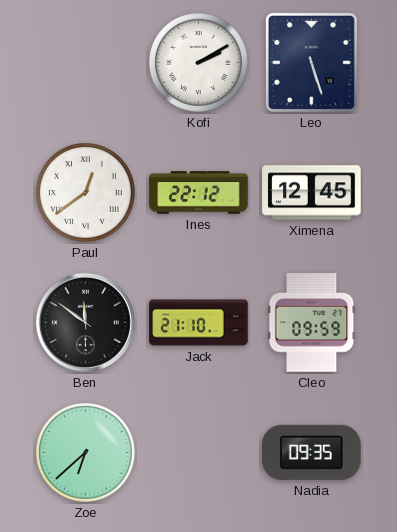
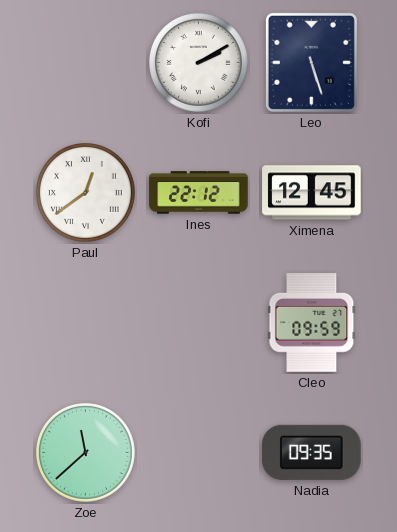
Ben: 11:51 -> none (85, 322)
Jack: 21:10 -> none (199, 323)
Zoe: 6:38 -> 11:38 (86, 453)
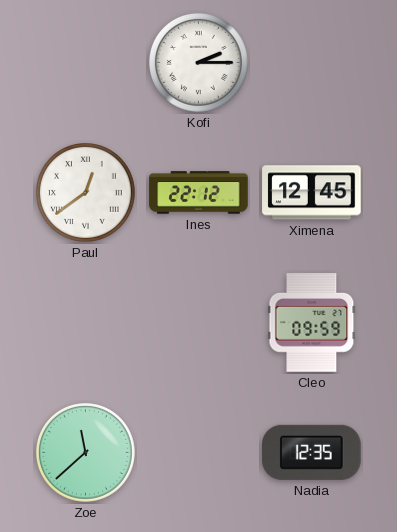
Kofi: 2:10 -> 2:15 (199, 63)
Leo: 5:27 -> none (311, 62)
Nadia: 09:35 -> 12:35 (312, 452)
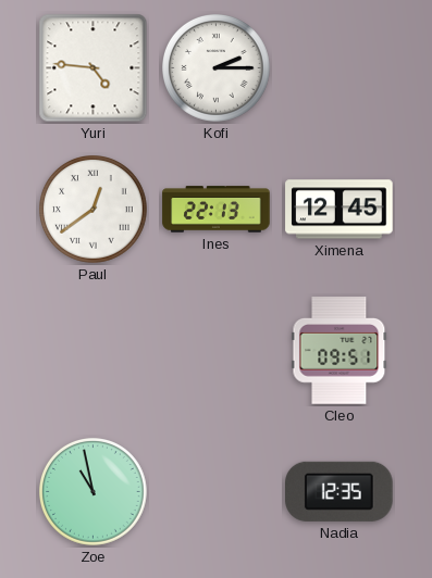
Yuri: none -> 4:46 (94, 68)
Ines: 22:12 -> 22:13 (217, 210)
Cleo: 09:59 -> 09:51 (340, 351)
Zoe: 11:38 -> 10:58 (94, 492)
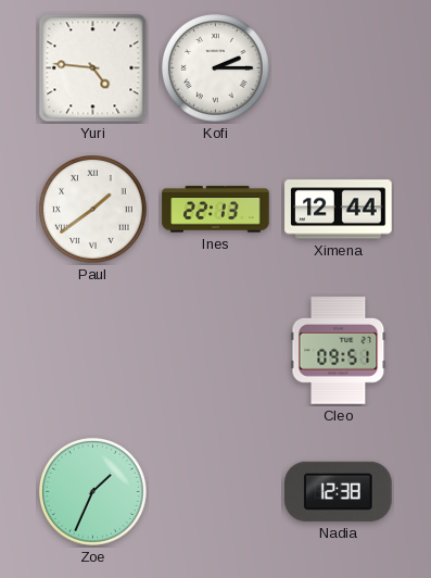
Paul: 12:39 -> 1:39 (93, 210)
Ximena: 12:45 -> 12:44 (339, 210)
Zoe: 10:58 -> 1:34 (93, 492)
Nadia: 12:35 -> 12:38 (339, 491)
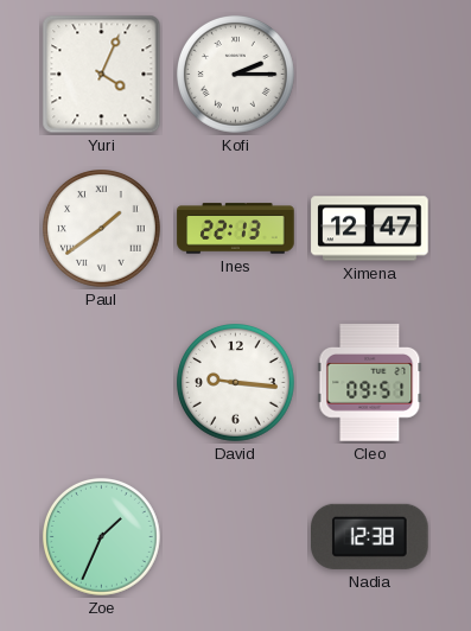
Yuri: 4:46 -> 4:04 (102, 75)
Ximena: 12:44 -> 12:47 (370, 229)
David: none -> 9:16 (236, 383)
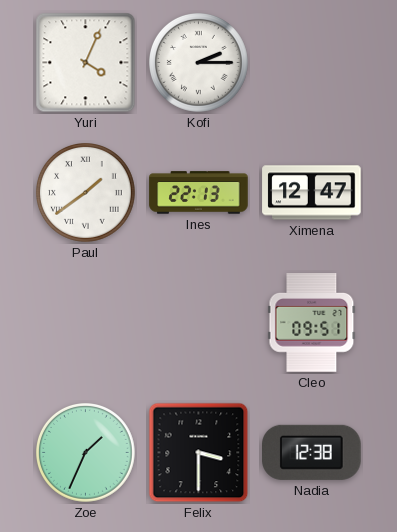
David: 9:16 -> none (236, 383)
Felix: none -> 3:30 (199, 453)
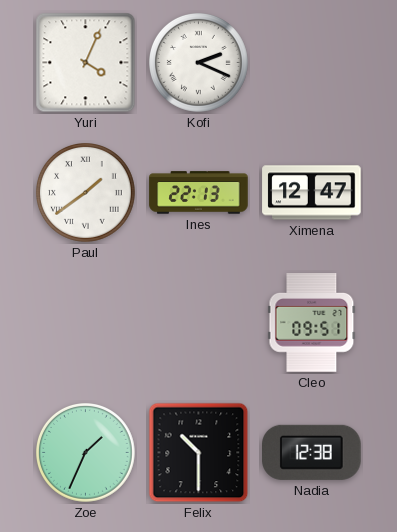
Kofi: 2:15 -> 2:19 (199, 63)
Felix: 3:30 -> 10:30 (199, 453)
